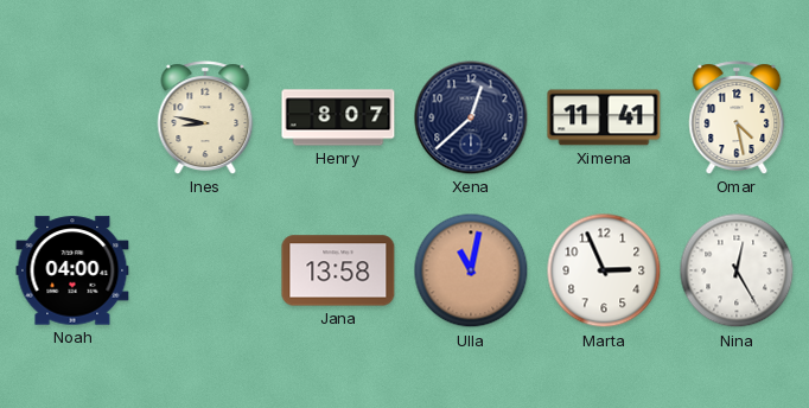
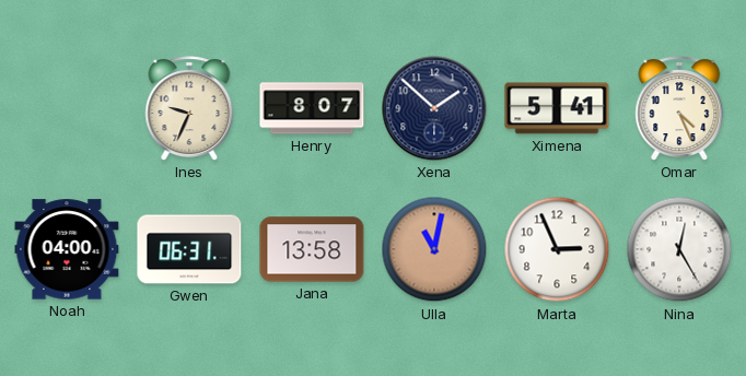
Ines: 8:47 -> 9:34 (189, 108)
Xena: 12:38 -> 1:52 (434, 108)
Ximena: 11:41 -> 5:41 (557, 108)
Omar: 4:28 -> 4:26 (679, 108)
Gwen: none -> 06:31 (189, 249)
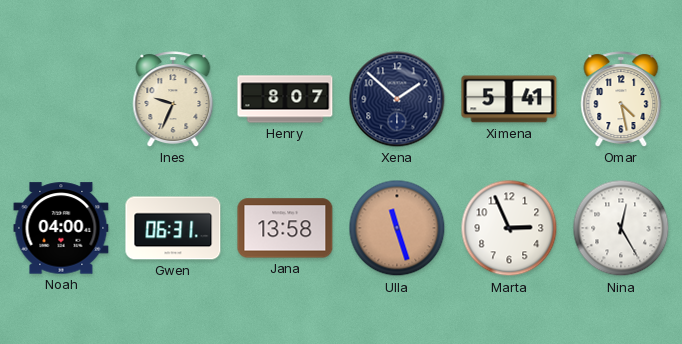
Omar: 4:26 -> 4:28 (621, 99)
Ulla: 11:02 -> 11:27 (397, 228)
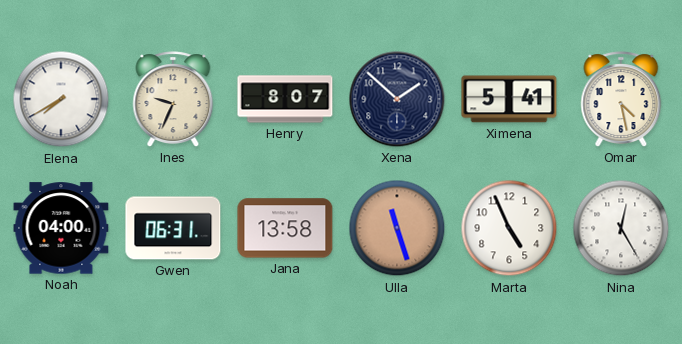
Elena: none -> 7:40 (61, 99)
Marta: 2:56 -> 4:56 (509, 228)
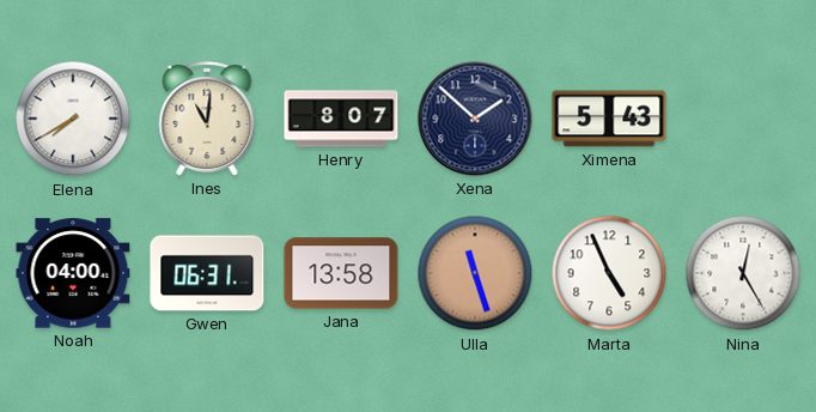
Ines: 9:34 -> 11:01 (207, 119)
Ximena: 5:41 -> 5:43 (609, 119)
Omar: 4:28 -> none (621, 99)
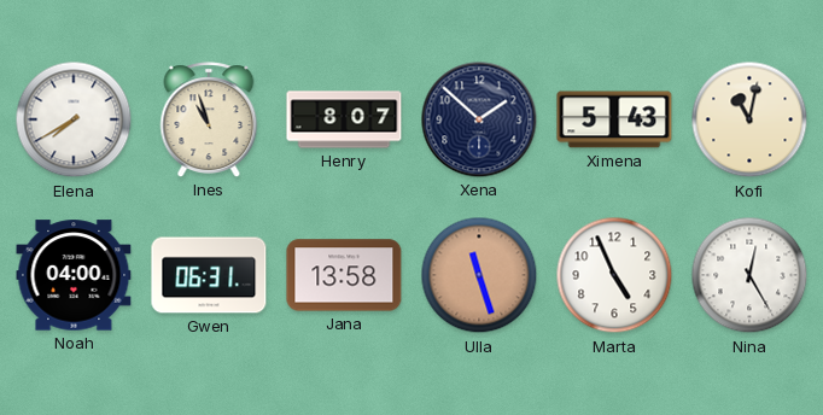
Ines: 11:01 -> 10:57 (209, 119)
Kofi: none -> 11:02 (749, 119)
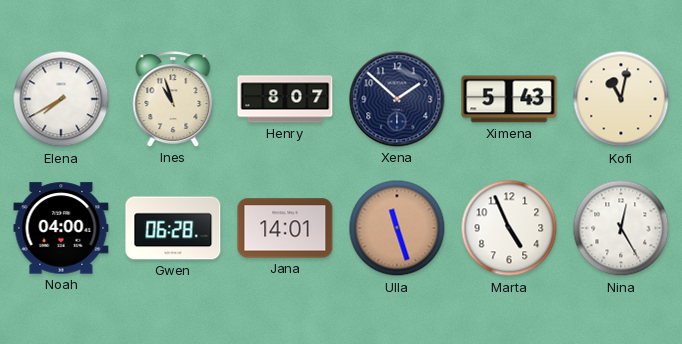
Gwen: 06:31 -> 06:28 (173, 228)
Jana: 13:58 -> 14:01 (285, 228)
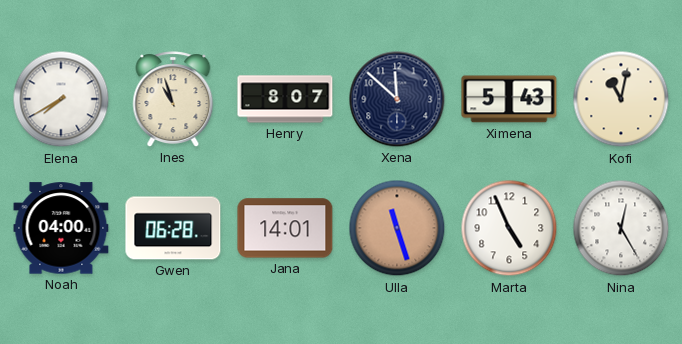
Xena: 1:52 -> 11:52 (397, 99)
